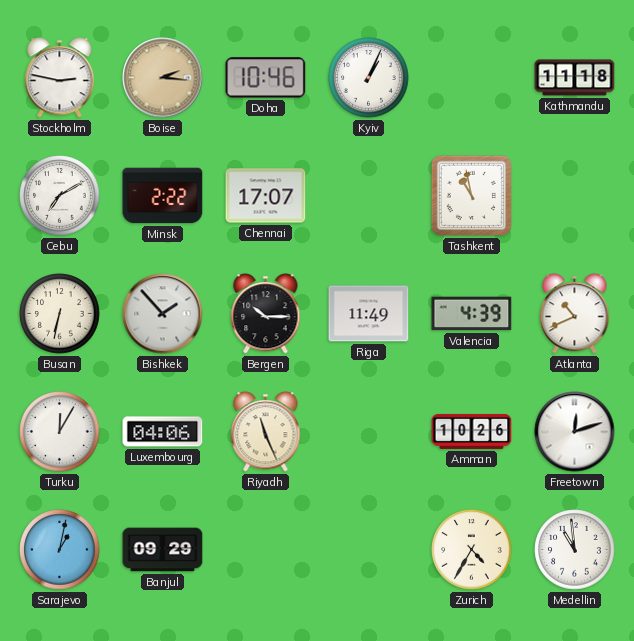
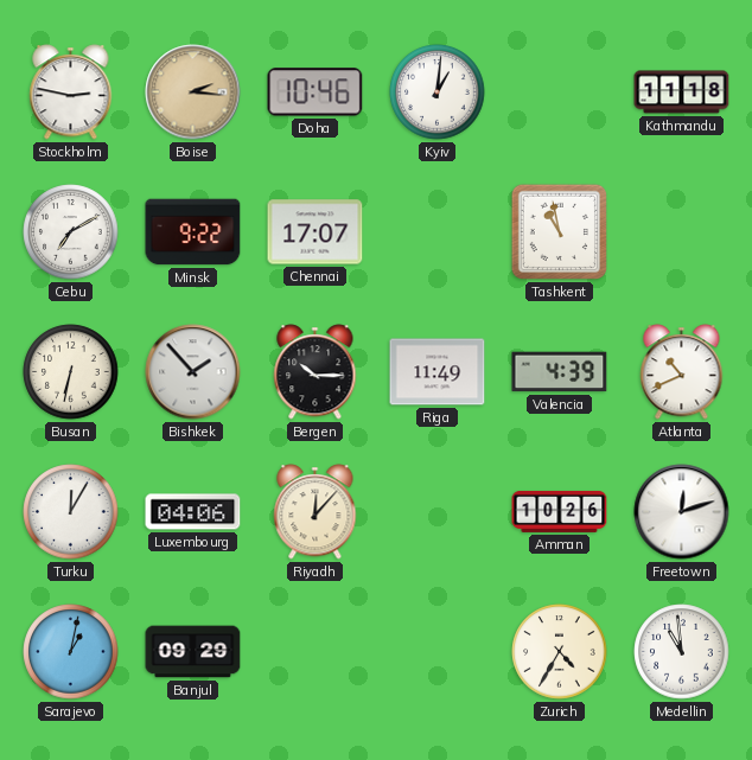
Kyiv: 1:04 -> 1:01 (438, 92)
Minsk: 2:22 -> 9:22 (193, 232)
Riyadh: 11:26 -> 12:07 (316, 512)
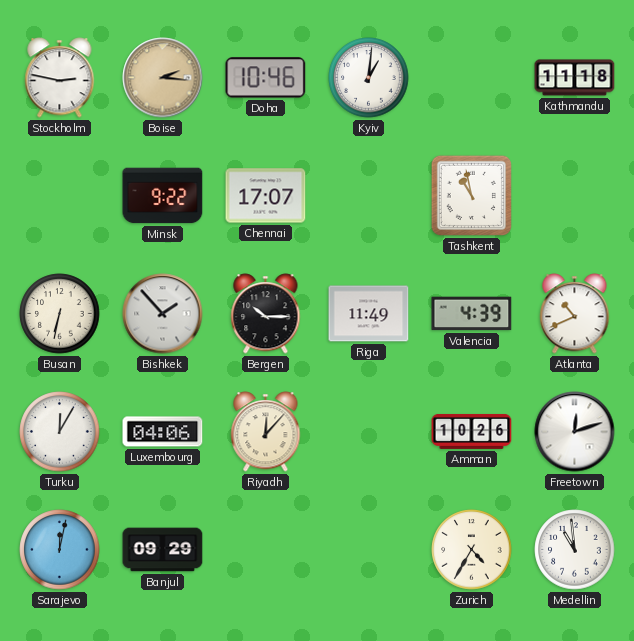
Cebu: 7:10 -> none (71, 232)
Sarajevo: 1:02 -> 12:02 (60, 550)
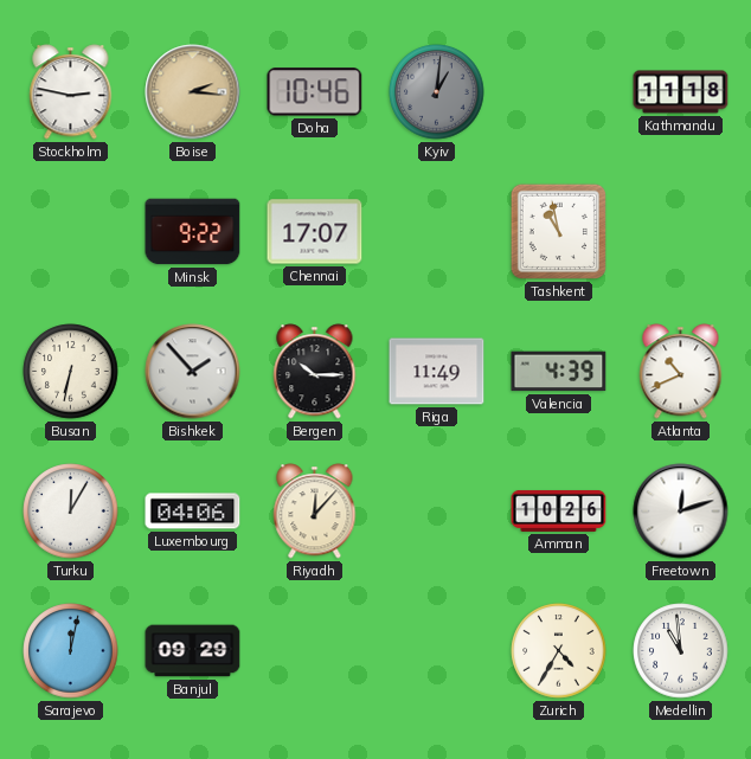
Kyiv dial: white -> grey (437, 92)
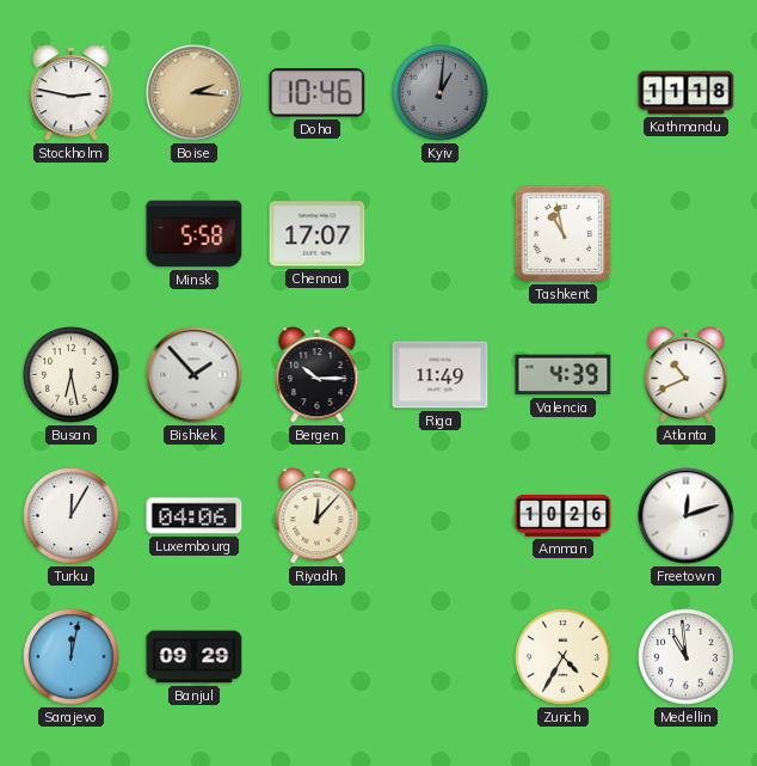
Minsk: 9:22 -> 5:58 (195, 234)
Busan: 6:32 -> 6:28 (72, 375)
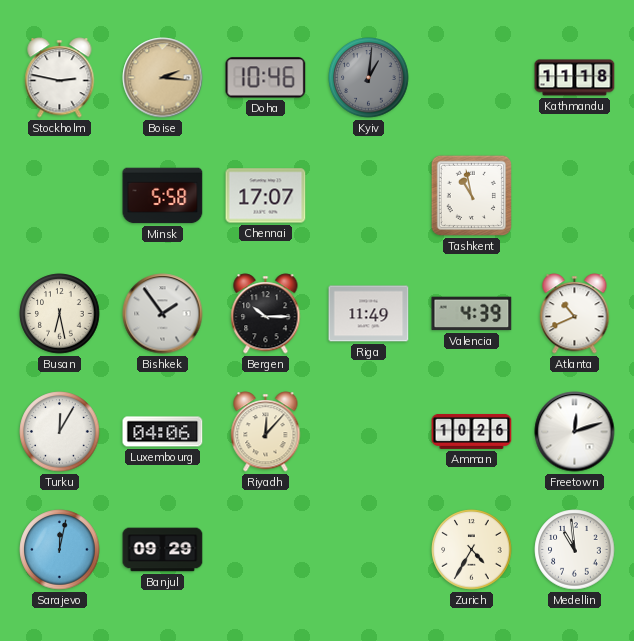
Bishkek: 1:53 -> 1:54 (163, 314)
